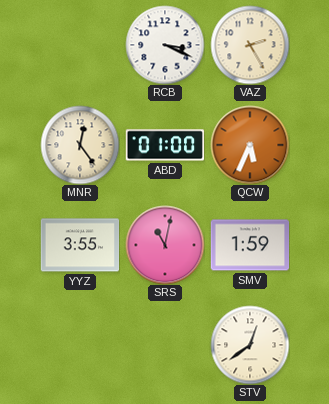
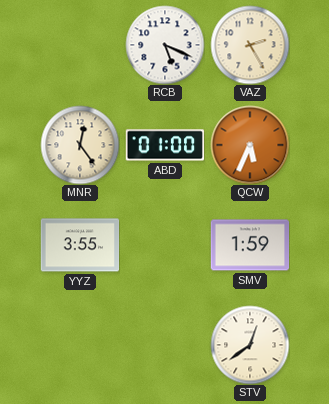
RCB: 3:19 -> 5:19 (165, 45)
SRS: 11:02 -> none (165, 245)
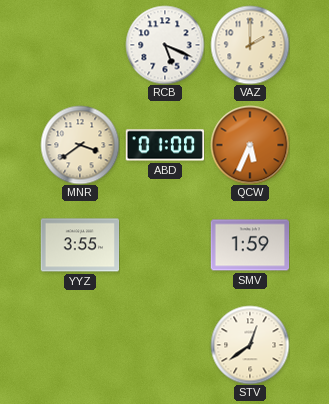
VAZ: 2:25 -> 2:00 (250, 45)
MNR: 12:24 -> 3:39 (80, 145)
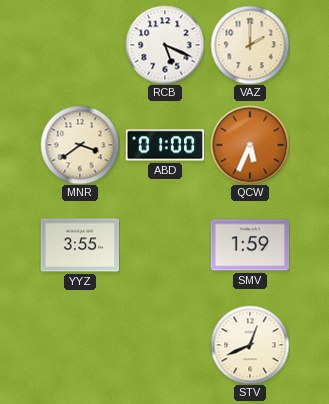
STV: 12:39 -> 12:41 (250, 345)
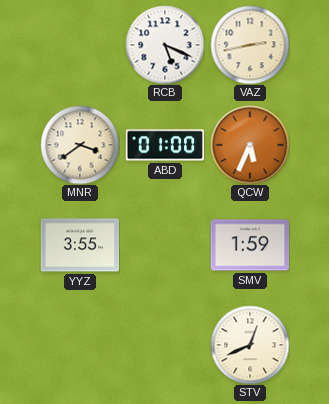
VAZ: 2:00 -> 2:43 (250, 45)
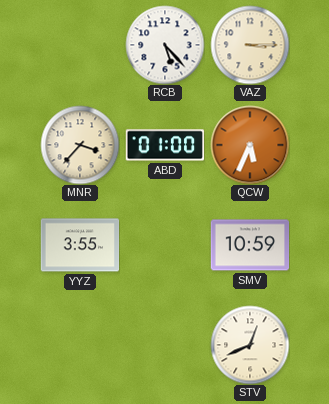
RCB: 5:19 -> 5:23 (165, 45)
VAZ: 2:43 -> 3:15 (250, 45)
MNR: 3:39 -> 3:37 (80, 145)
SMV: 1:59 -> 10:59 (250, 245)
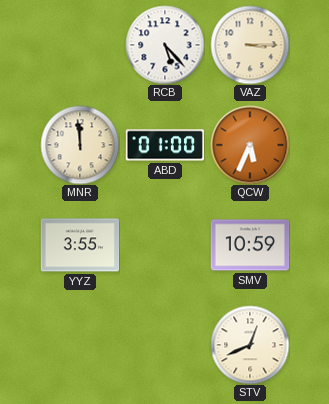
MNR: 3:37 -> 11:59 (80, 145)
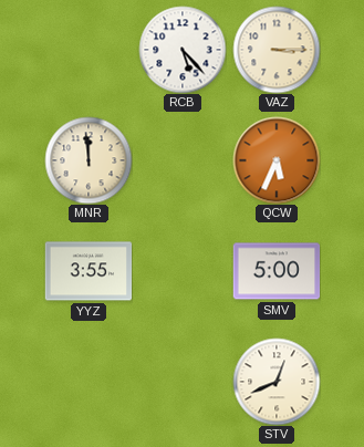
ABD: 01:00 -> none (165, 145)
SMV: 10:59 -> 5:00 (277, 271)
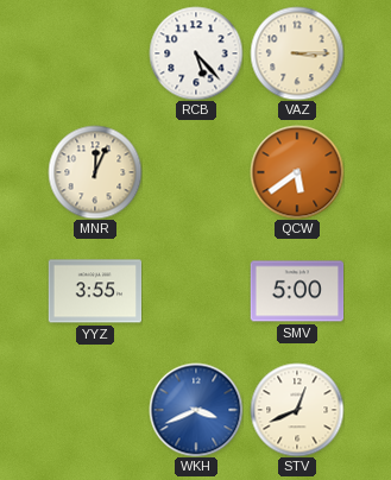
MNR: 11:59 -> 12:04 (95, 172)
QCW: 5:34 -> 5:39 (297, 172)
WKH: none -> 3:41 (196, 410)
